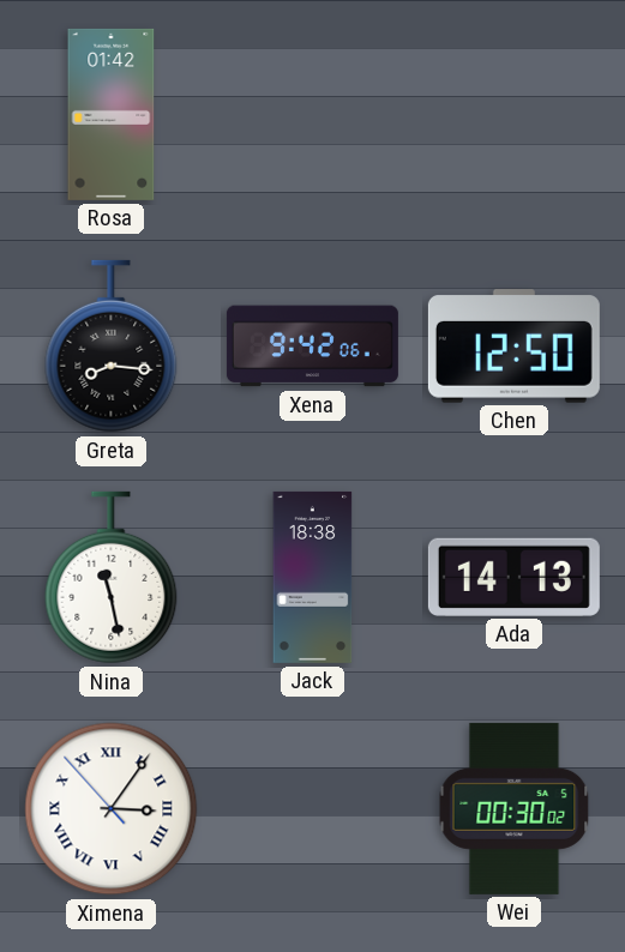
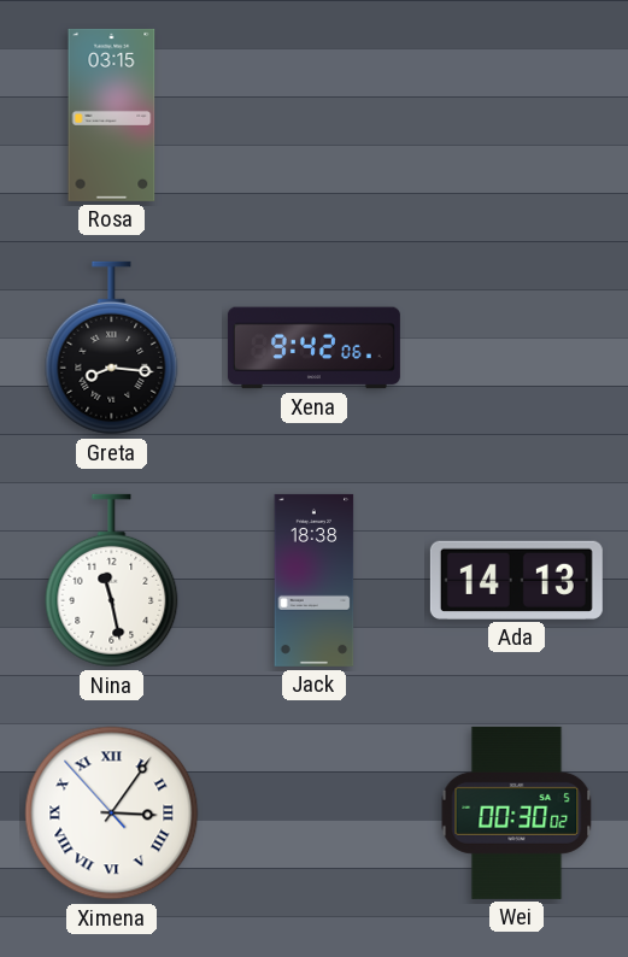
Rosa: 01:42 -> 03:15 (112, 115)
Chen: 12:50 -> none (513, 347)
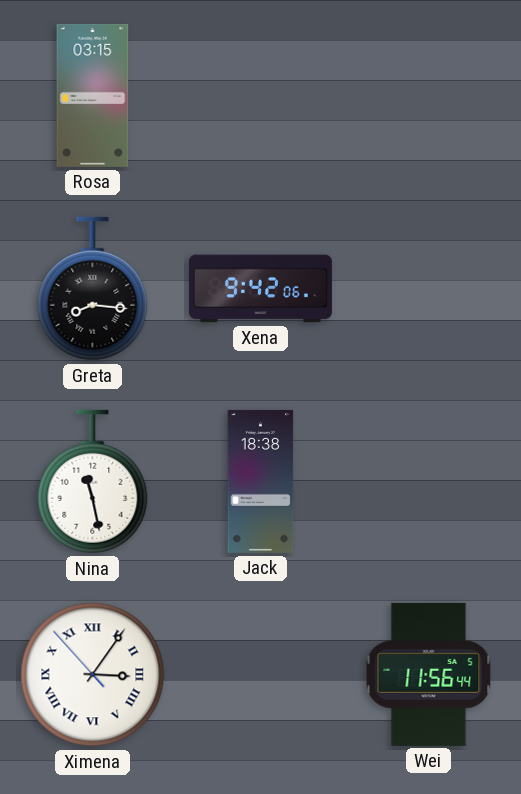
Ada: 14:13 -> none (516, 580)
Wei: 00:30 -> 11:56 (429, 674)
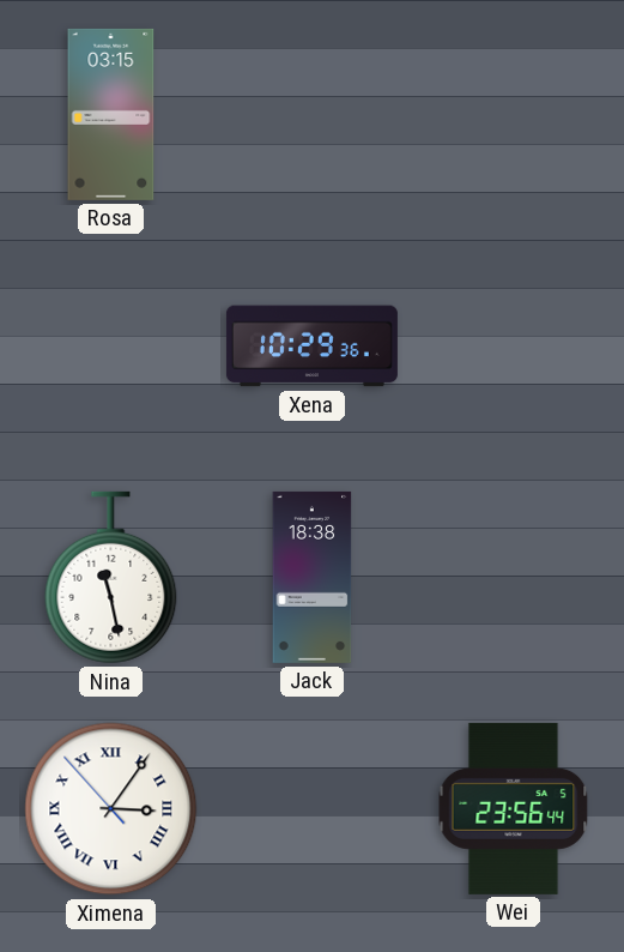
Greta: 8:16 -> none (93, 289)
Xena: 9:42 -> 10:29 (311, 347)
Wei: 11:56 -> 23:56 (514, 808)
